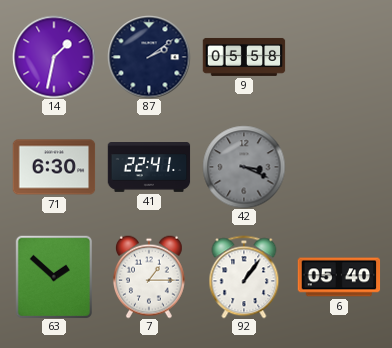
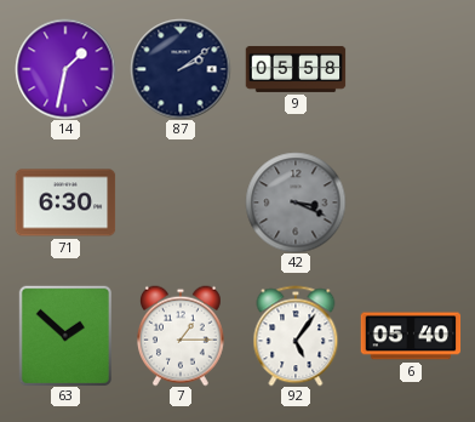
41: 22:41 -> none (149, 168)
92: 1:06 -> 5:06 (296, 336)
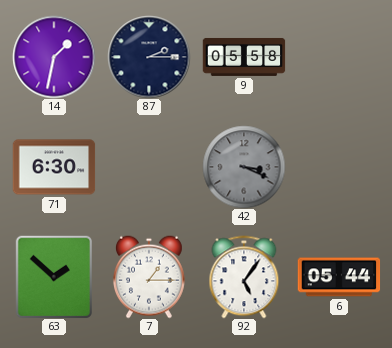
87: 2:09 -> 2:15 (149, 57)
6: 05:40 -> 05:44 (339, 277)
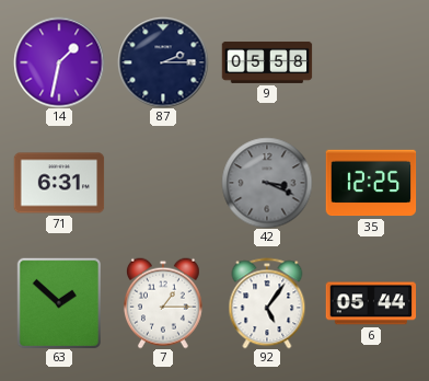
71: 6:30 -> 6:31 (59, 183)
35: none -> 12:25 (371, 183)
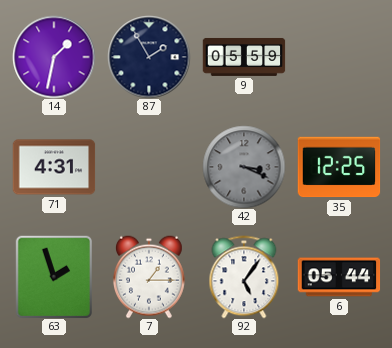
87: 2:15 -> 1:55 (149, 57)
9: 05:58 -> 05:59 (244, 57)
71: 6:31 -> 4:31 (54, 167)
63: 1:52 -> 1:57 (53, 277)
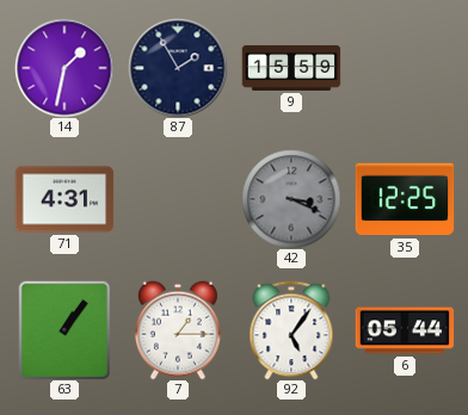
9: 05:59 -> 15:59 (291, 68)
63: 1:57 -> 1:06 (63, 330)
